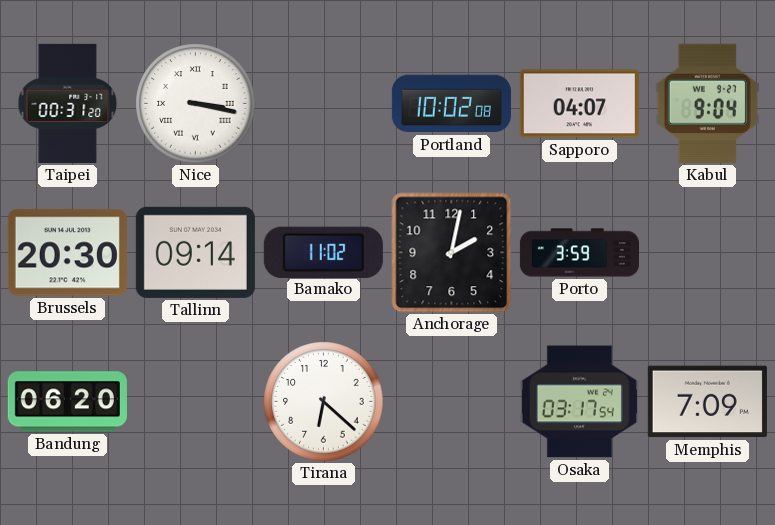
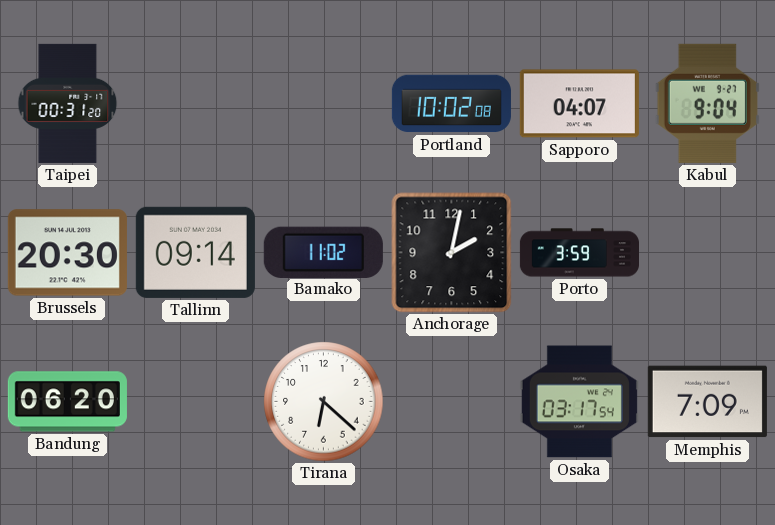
Nice: 3:17 -> none (196, 104)
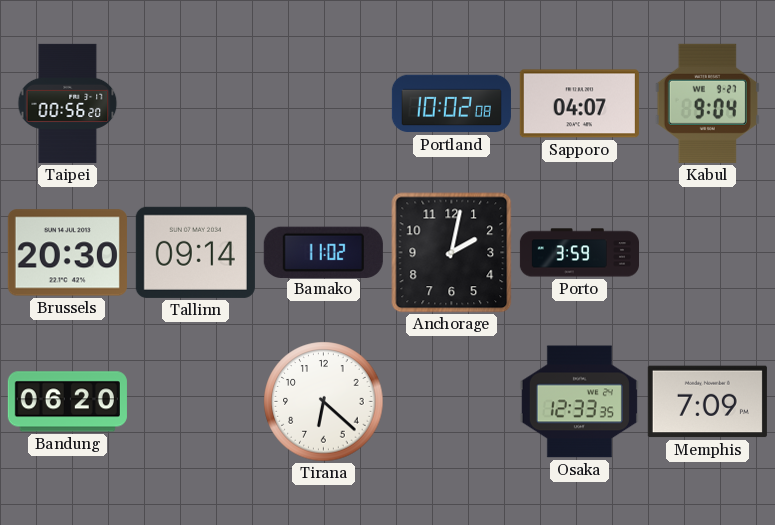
Taipei: 00:31 -> 00:56 (68, 103)
Osaka: 03:17 -> 12:33 (579, 402)
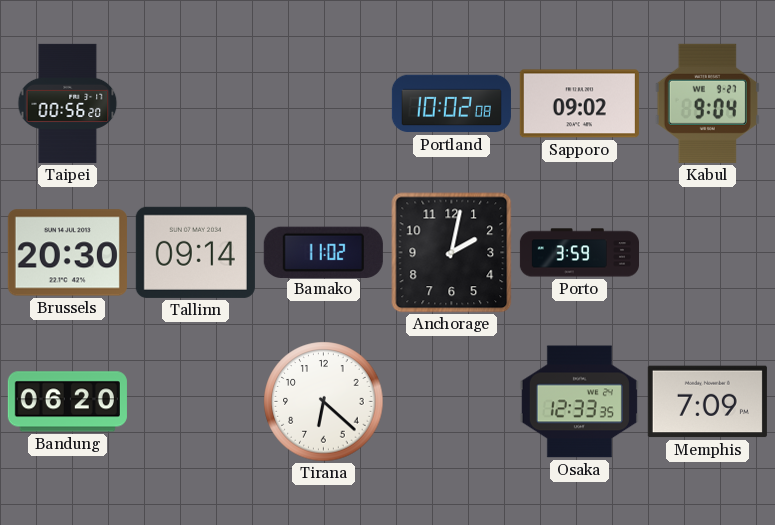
Sapporo: 04:07 -> 09:02 (579, 104)
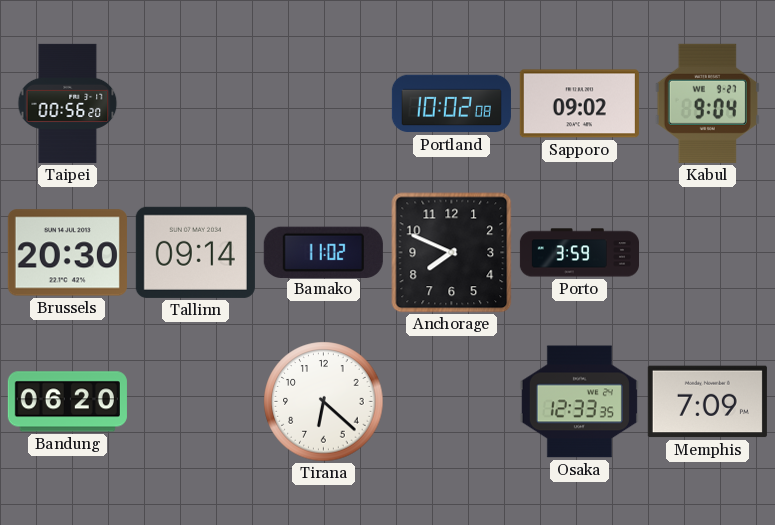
Anchorage: 2:02 -> 7:49 (452, 253)
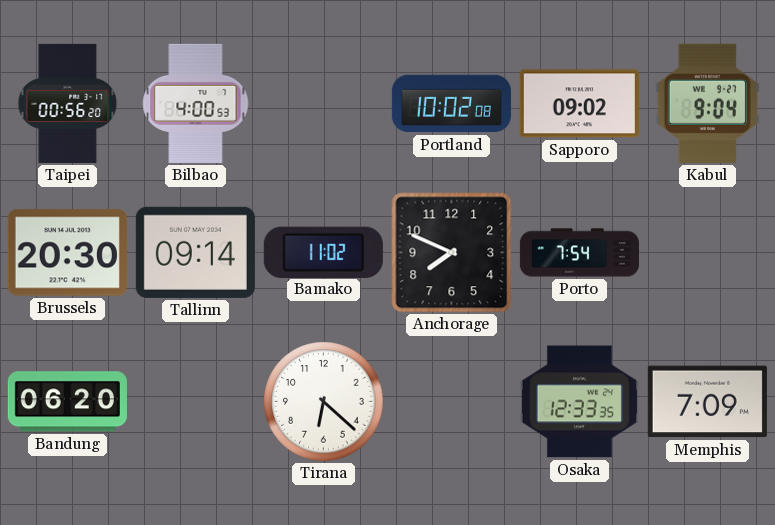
Bilbao: none -> 4:00 (196, 103)
Porto: 3:59 -> 7:54 (579, 253)
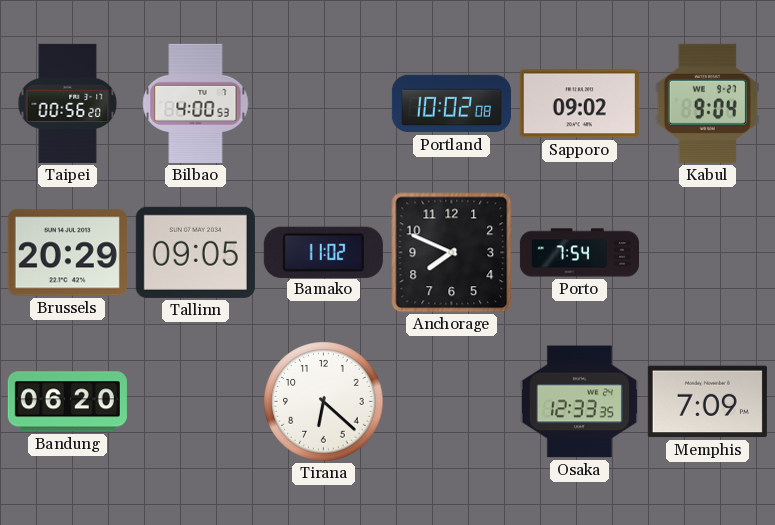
Brussels: 20:30 -> 20:29 (67, 253)
Tallinn: 09:14 -> 09:05 (195, 252)
